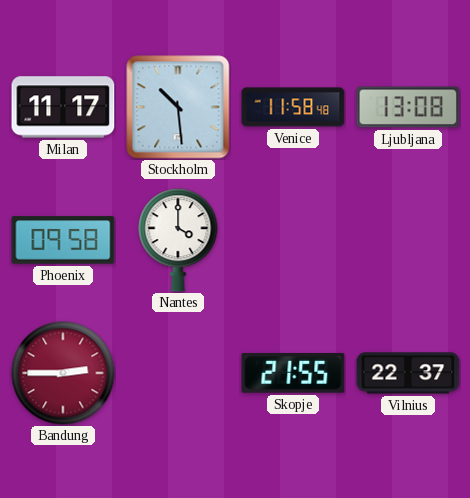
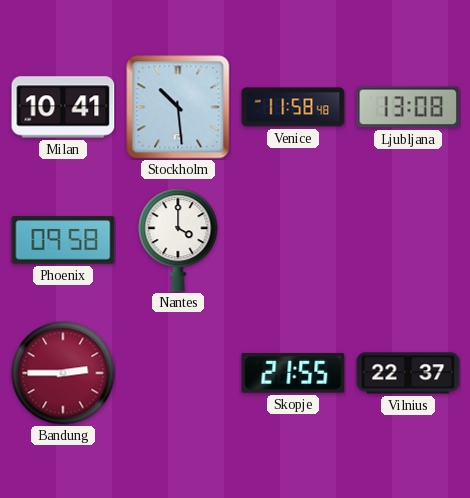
Milan: 11:17 -> 10:41 (63, 107)
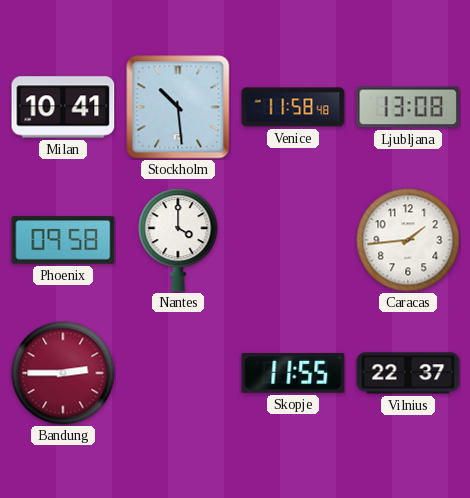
Caracas: none -> 1:44 (408, 240)
Skopje: 21:55 -> 11:55 (293, 374)
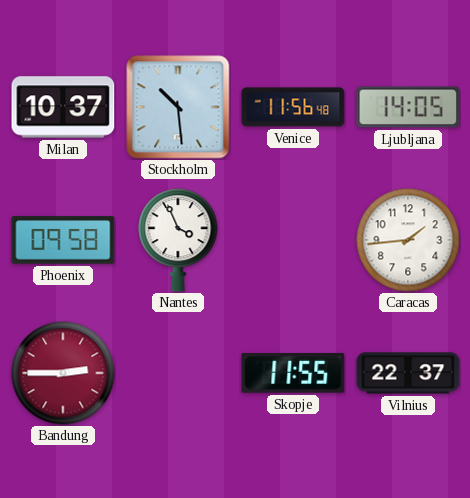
Milan: 10:41 -> 10:37 (63, 107)
Venice: 11:58 -> 11:56 (293, 107)
Ljubljana: 13:08 -> 14:05 (408, 107)
Nantes: 4:00 -> 3:56 (178, 240)
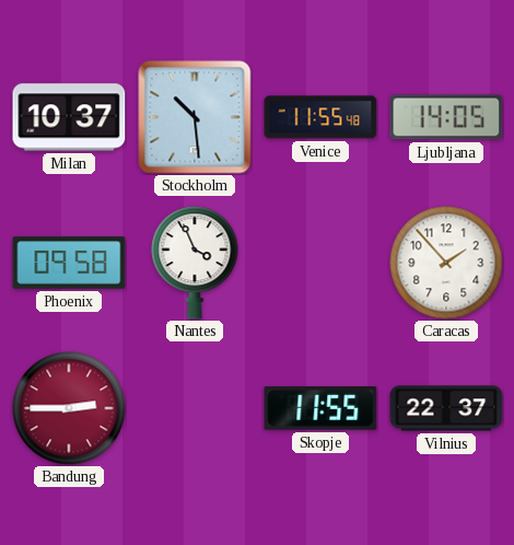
Venice: 11:56 -> 11:55 (320, 117)
Caracas: 1:44 -> 1:53 (446, 263)
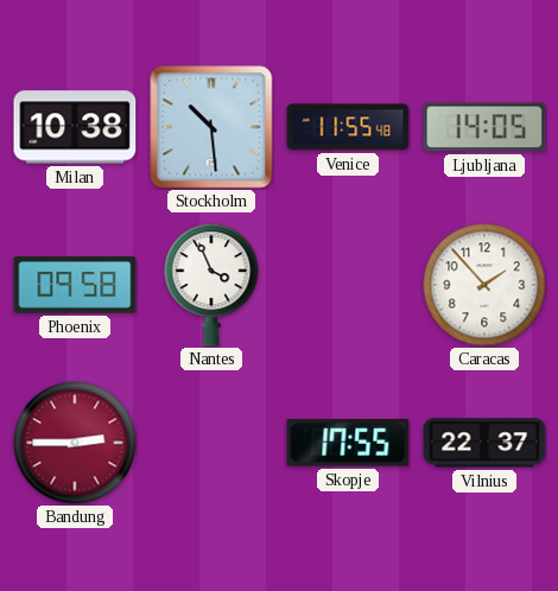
Milan: 10:37 -> 10:38 (75, 127)
Skopje: 11:55 -> 17:55 (348, 444)
